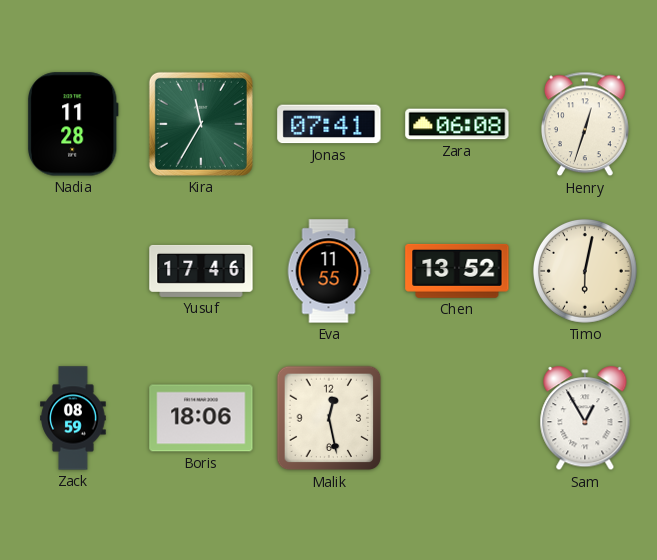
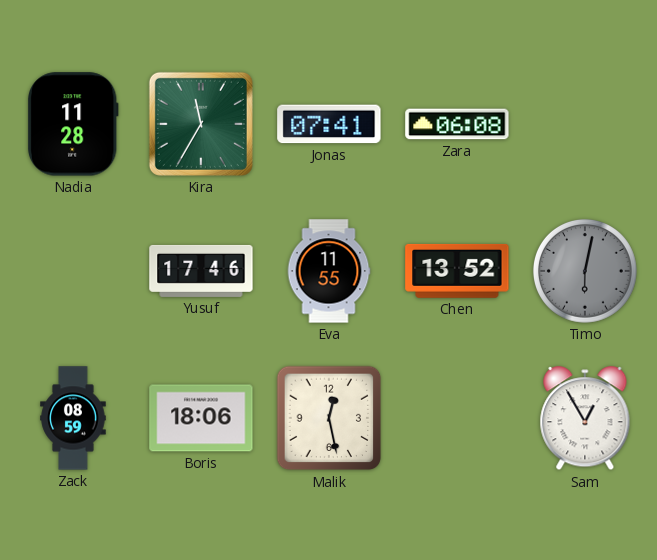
Henry: 12:33 -> none (585, 124)
Timo dial: cream -> grey (585, 271)
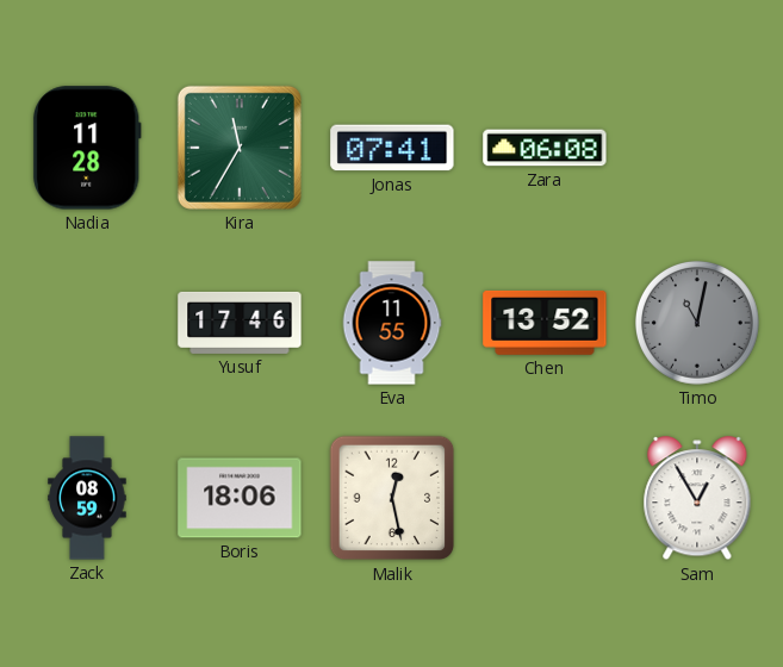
Timo: 6:02 -> 11:02 (697, 323)
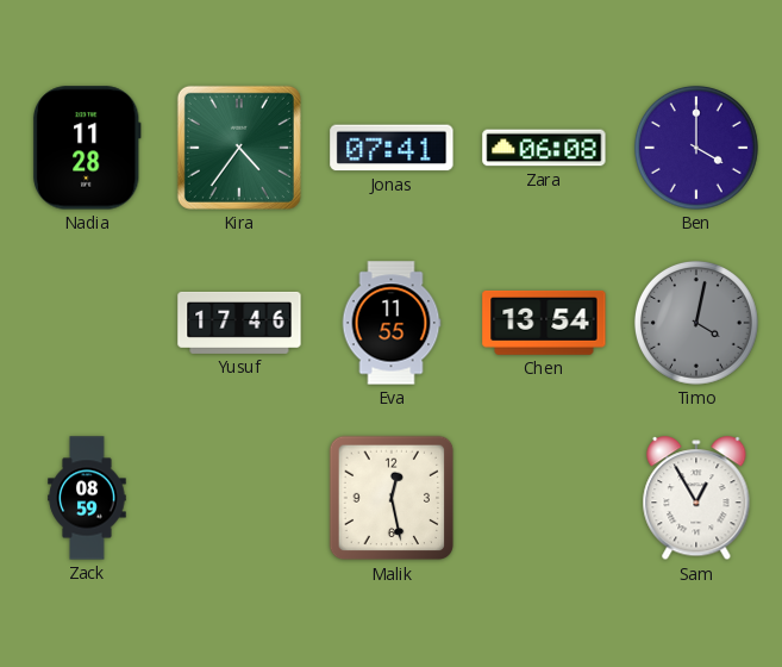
Kira: 11:35 -> 4:36 (239, 148)
Ben: none -> 4:00 (696, 148)
Chen: 13:52 -> 13:54 (544, 323)
Timo: 11:02 -> 4:02 (696, 323)
Boris: 18:06 -> none (240, 498)
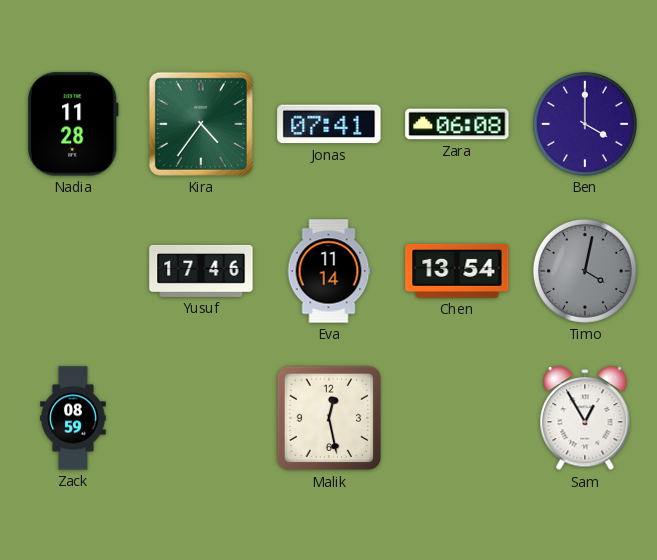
Eva: 11:55 -> 11:14 (329, 271)
